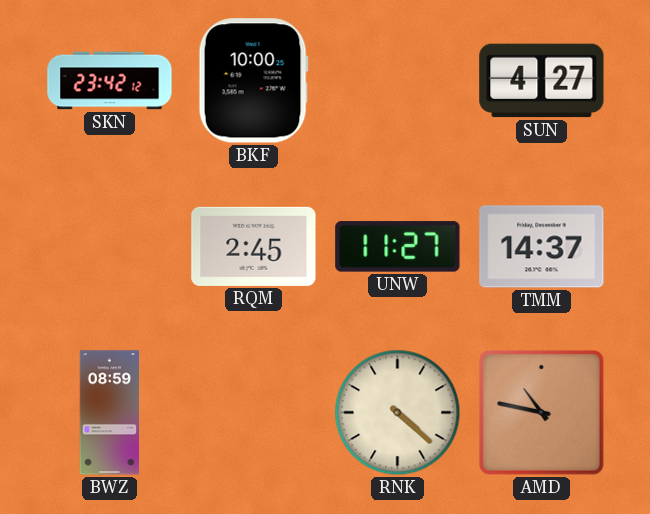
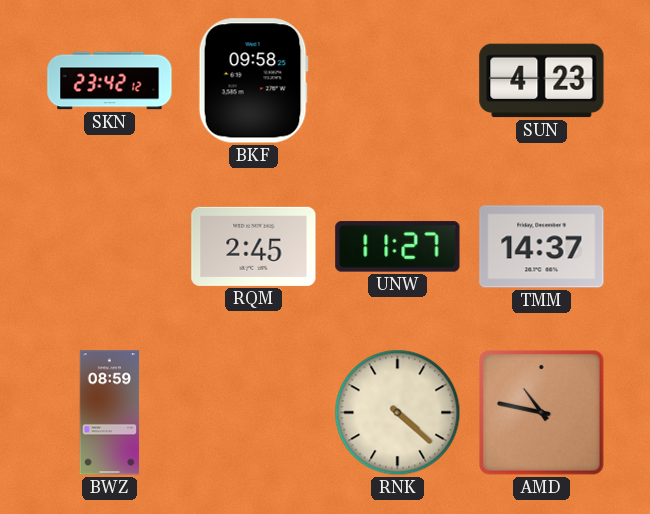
BKF: 10:00 -> 09:58 (253, 81)
SUN: 4:27 -> 4:23 (542, 81)
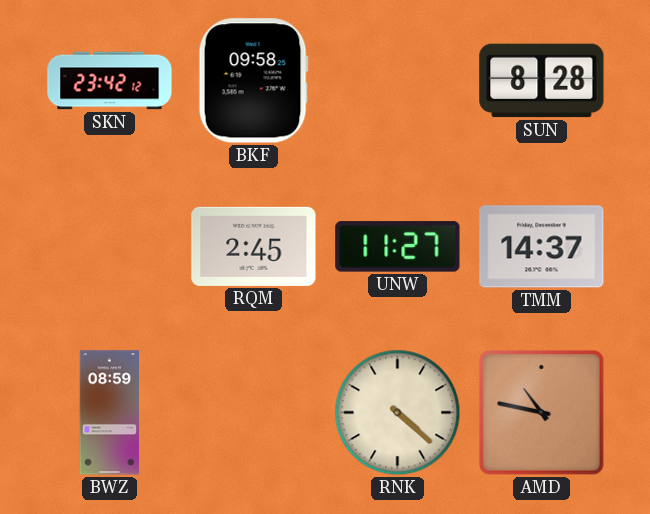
SUN: 4:23 -> 8:28 (542, 81)
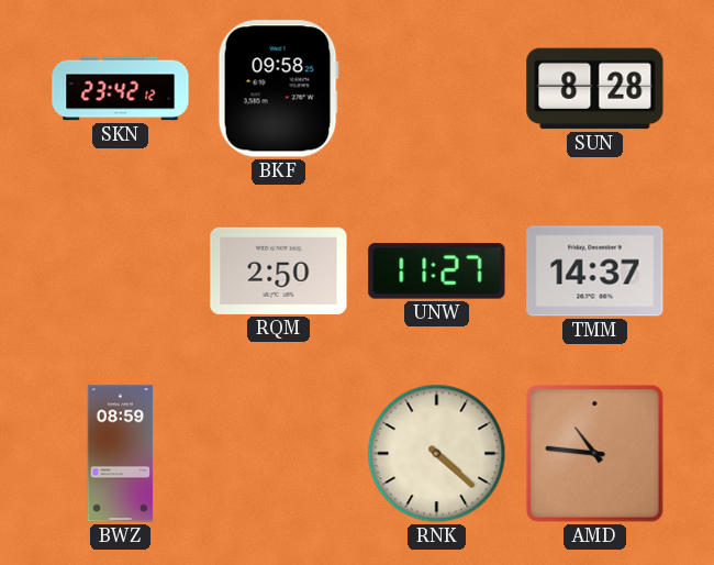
RQM: 2:45 -> 2:50 (279, 270)
AMD: 10:47 -> 10:46 (595, 454)
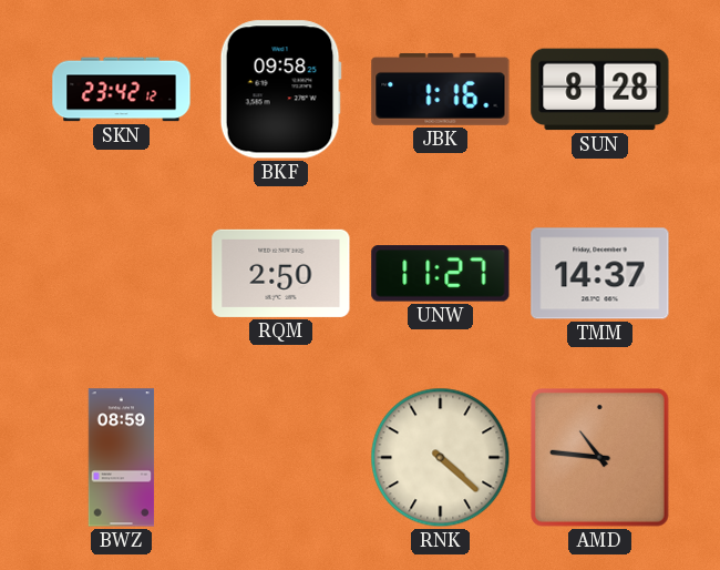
JBK: none -> 1:16 (441, 89)
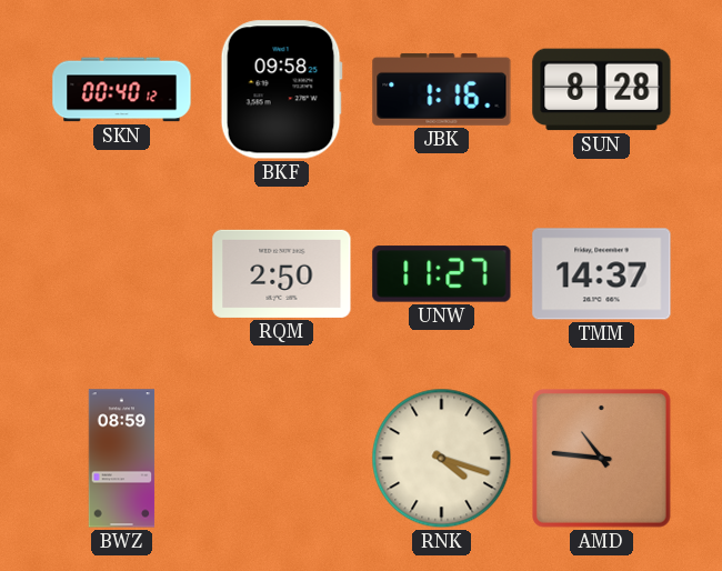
SKN: 23:42 -> 00:40 (122, 90)
RNK: 4:22 -> 4:18 (442, 459)
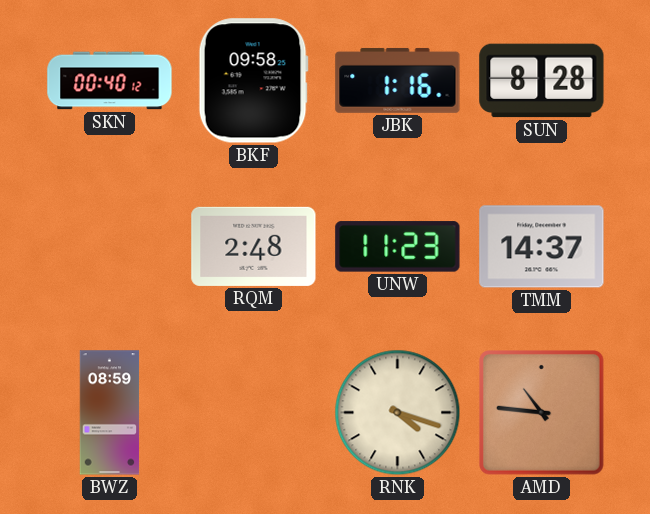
RQM: 2:50 -> 2:48 (254, 246)
UNW: 11:27 -> 11:23 (398, 247)
